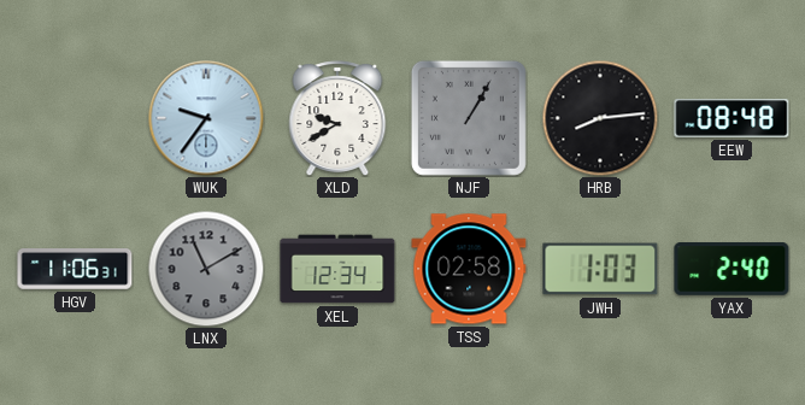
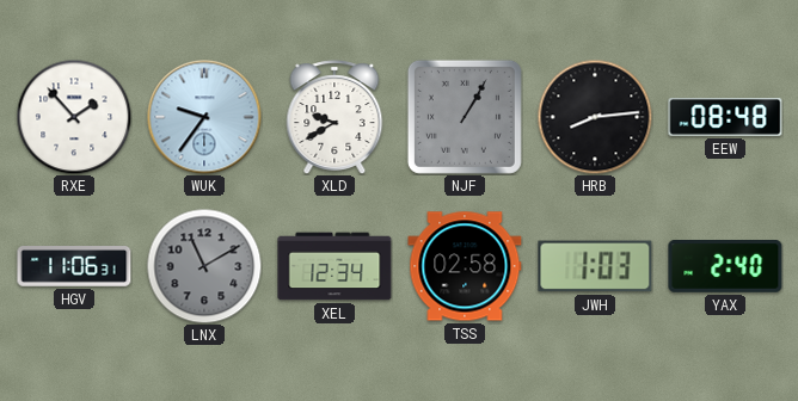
RXE: none -> 1:53 (74, 117)
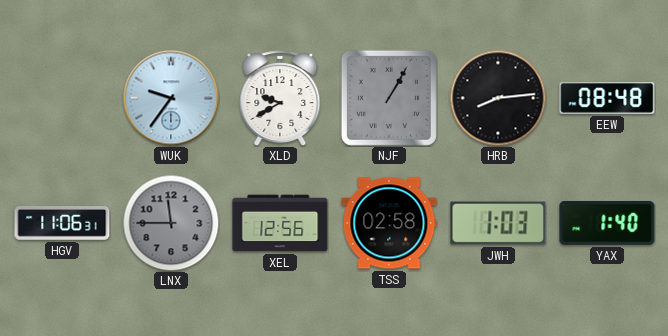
RXE: 1:53 -> none (74, 117)
LNX: 11:10 -> 11:45 (171, 223)
XEL: 12:34 -> 12:56 (280, 223)
YAX: 2:40 -> 1:40 (607, 224)
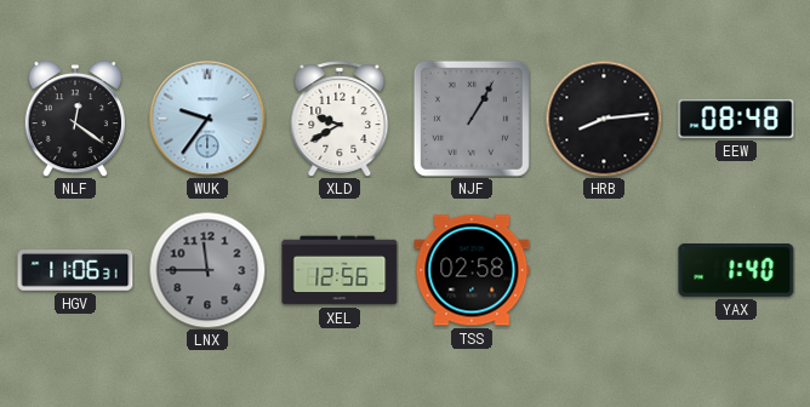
NLF: none -> 12:21 (74, 120)
JWH: 1:03 -> none (498, 223)
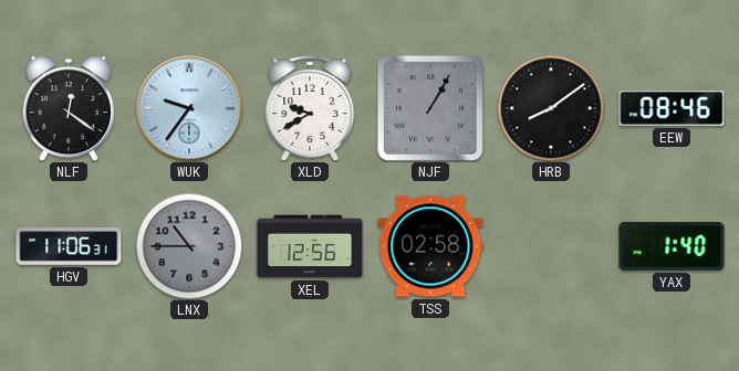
HRB: 8:14 -> 8:09 (551, 108)
EEW: 08:48 -> 08:46 (672, 108)
LNX: 11:45 -> 10:45 (189, 246)
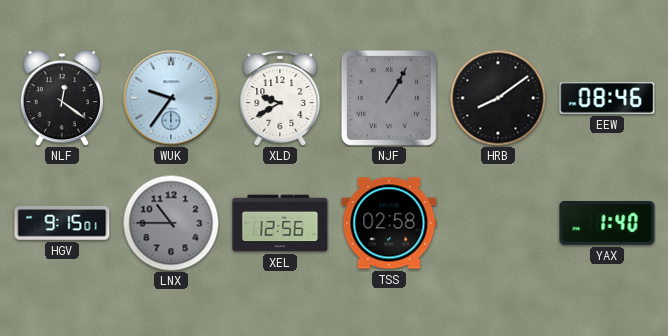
HGV: 11:06 -> 9:15 (62, 224)
